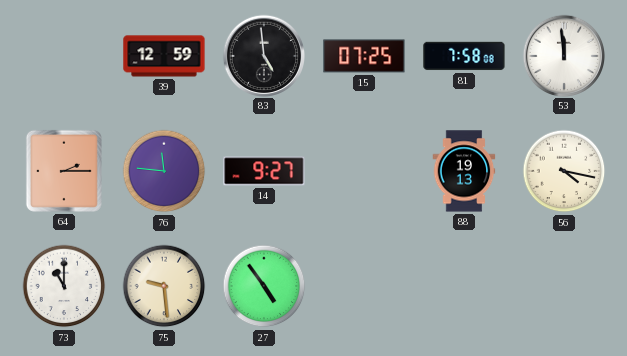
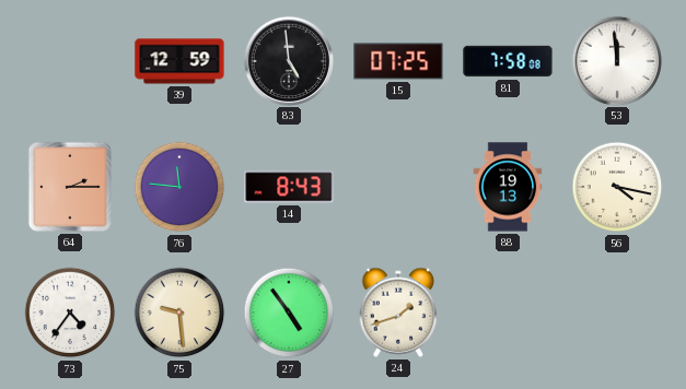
14: 9:27 -> 8:43 (289, 187)
73: 11:00 -> 4:36 (70, 313)
24: none -> 1:42 (398, 313)
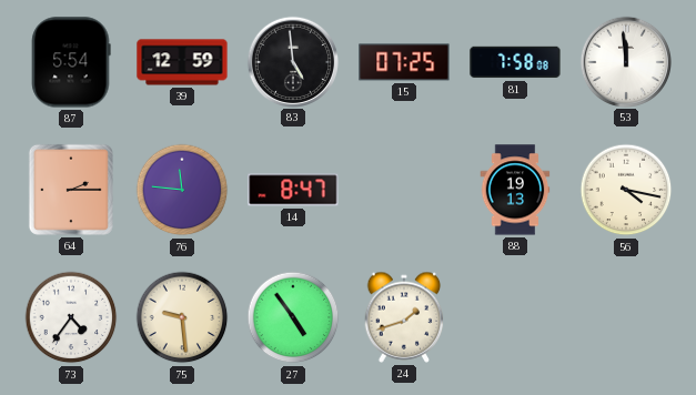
87: none -> 5:54 (71, 62)
14: 8:43 -> 8:47 (293, 190)
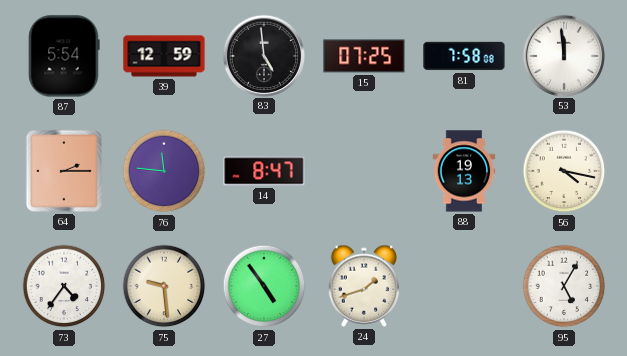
95: none -> 5:05 (564, 286)
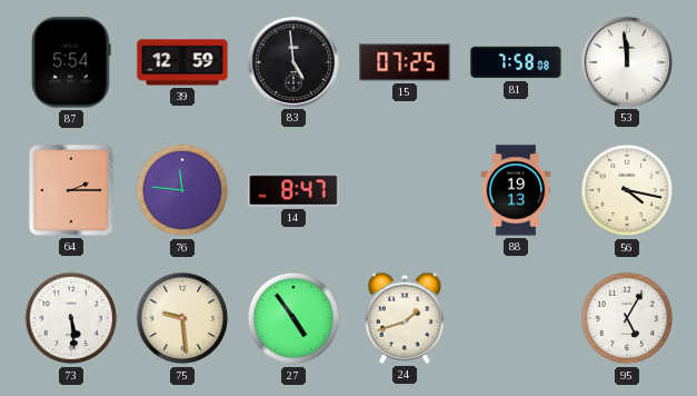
73: 4:36 -> 5:29 (71, 318)
